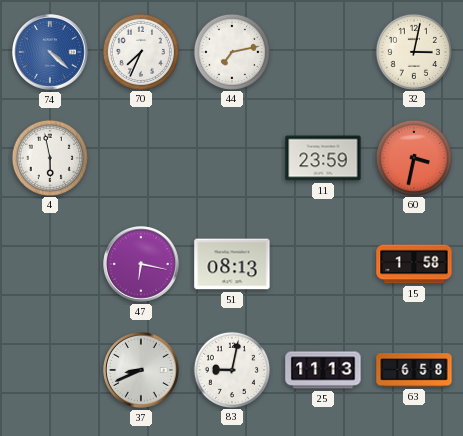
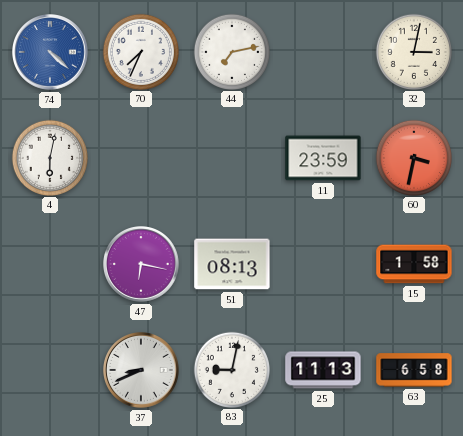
4: 5:58 -> 6:02 (49, 157)
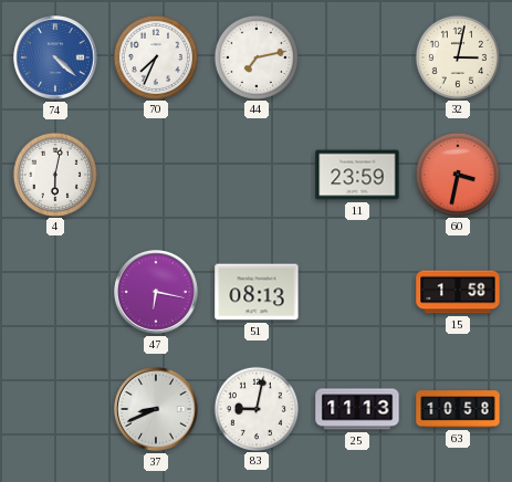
63: 6:58 -> 10:58 (458, 409)
